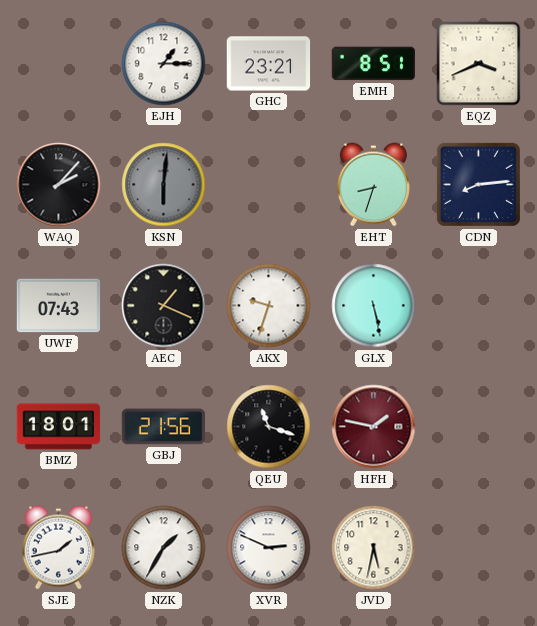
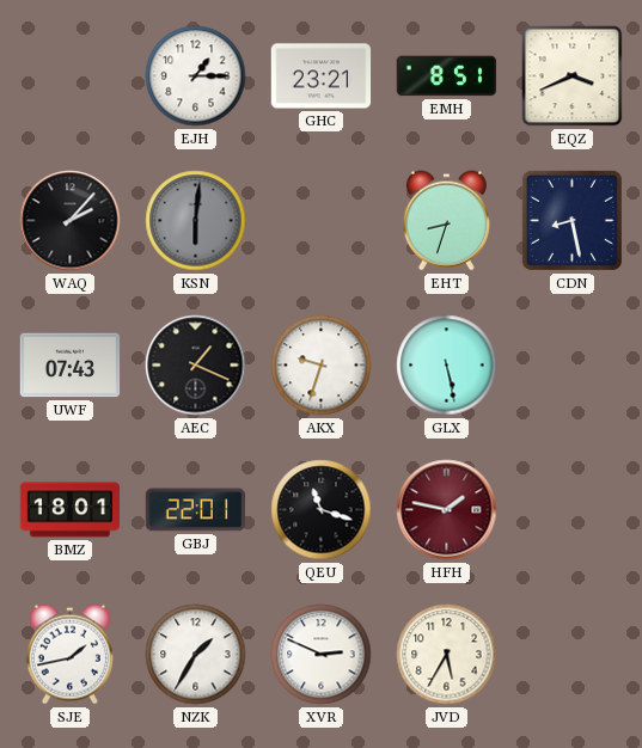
CDN: 8:14 -> 8:28 (571, 220)
GBJ: 21:56 -> 22:01 (196, 510)
JVD: 5:32 -> 5:35 (447, 655)
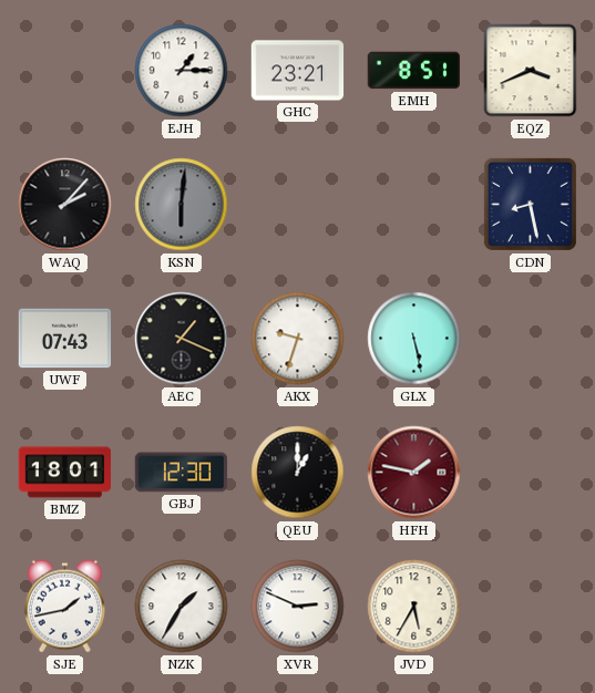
EHT: 8:33 -> none (446, 221)
GBJ: 22:01 -> 12:30 (182, 473)
QEU: 11:18 -> 1:00 (298, 473)
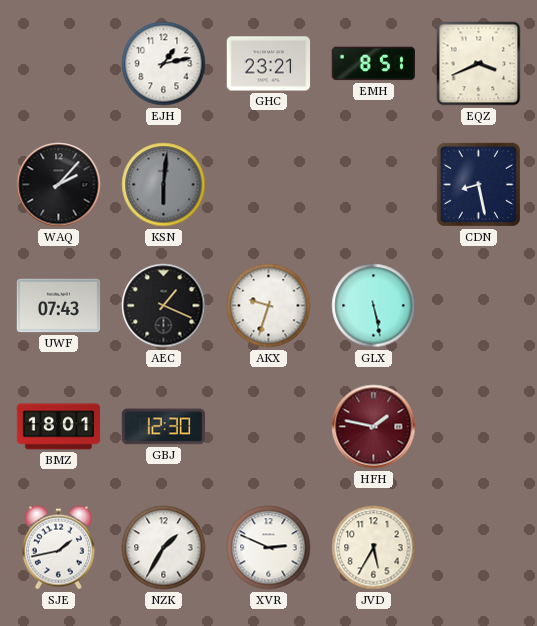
EJH: 1:15 -> 1:13 (164, 64)
QEU: 1:00 -> none (298, 473)
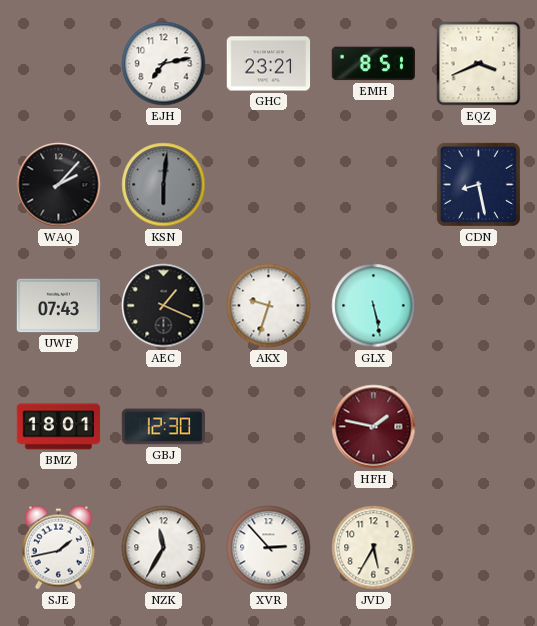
EJH: 1:13 -> 7:13 (164, 64)
NZK: 1:35 -> 11:35 (164, 548)
XVR: 2:49 -> 2:53 (269, 548)
